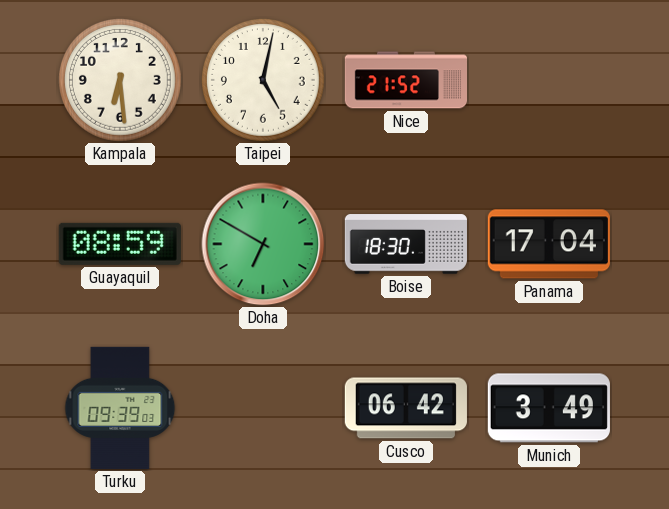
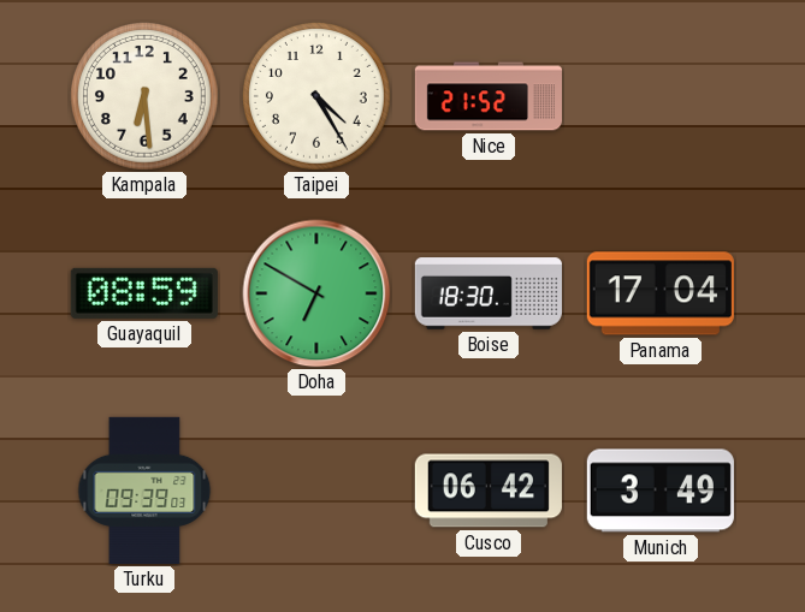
Taipei: 5:02 -> 4:25 (316, 96)
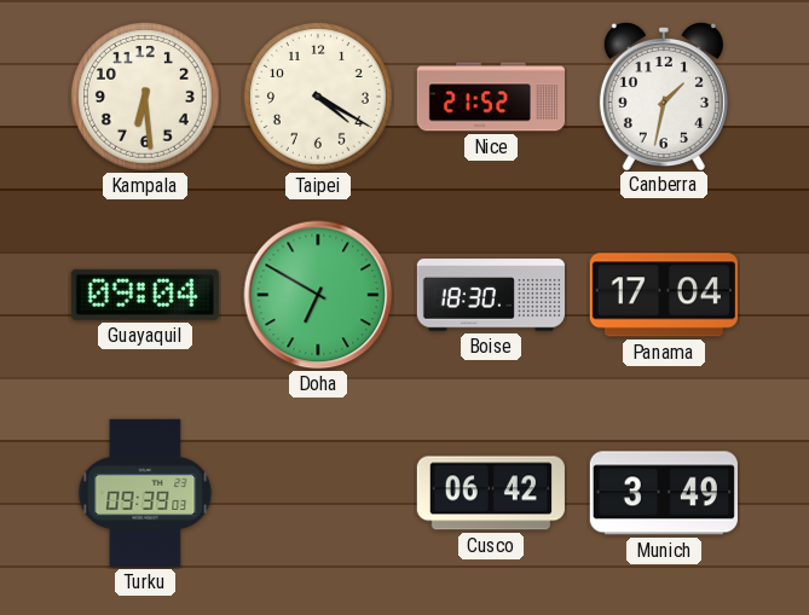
Taipei: 4:25 -> 4:20 (318, 97)
Canberra: none -> 1:32 (664, 97)
Guayaquil: 08:59 -> 09:04 (145, 295)
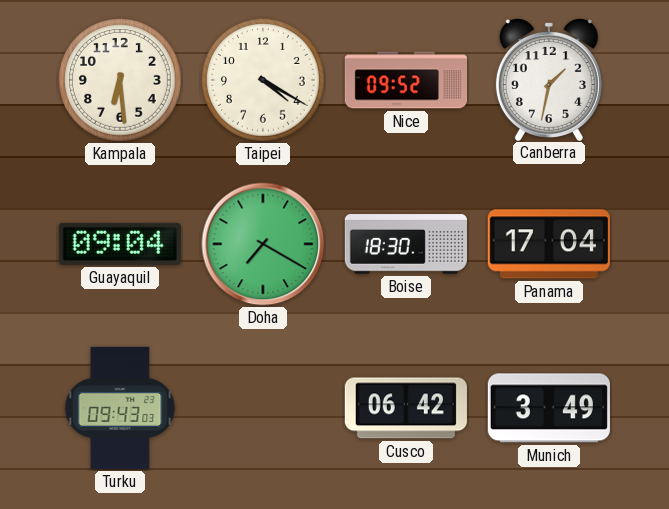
Nice: 21:52 -> 09:52 (405, 80)
Doha: 6:50 -> 7:20 (263, 244)
Turku: 09:39 -> 09:43 (120, 408)
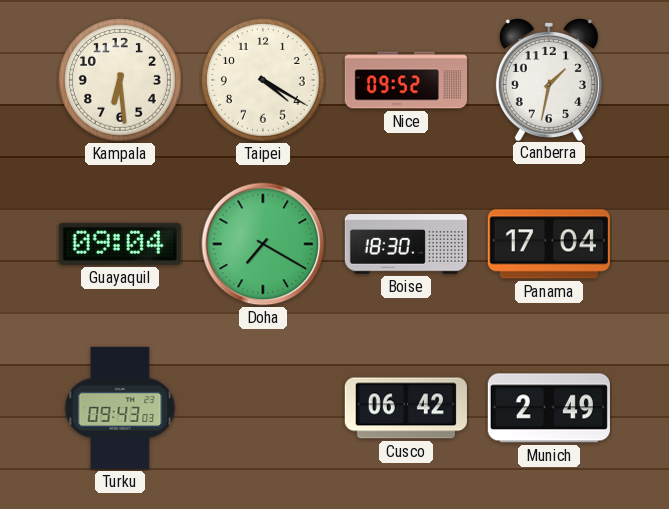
Munich: 3:49 -> 2:49 (549, 408)
